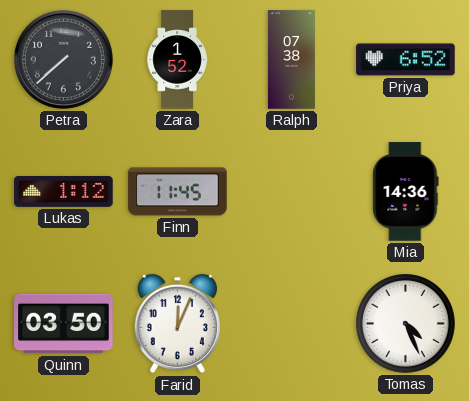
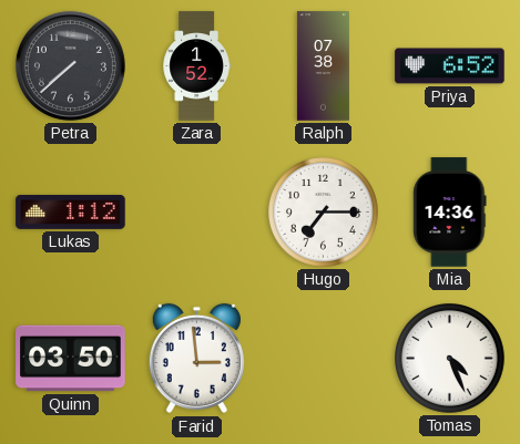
Finn: 11:45 -> none (178, 192)
Hugo: none -> 7:15 (324, 213)
Farid: 12:04 -> 2:59 (196, 359)
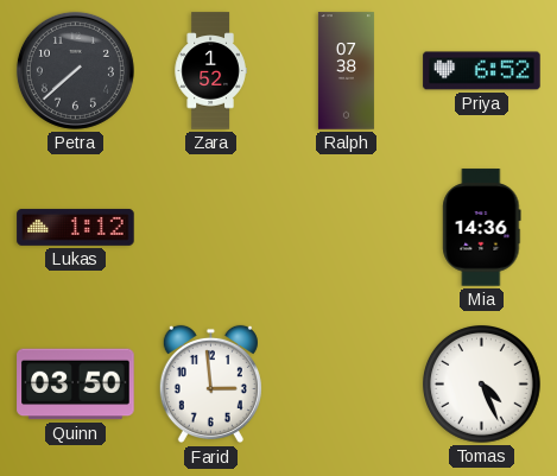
Hugo: 7:15 -> none (324, 213)
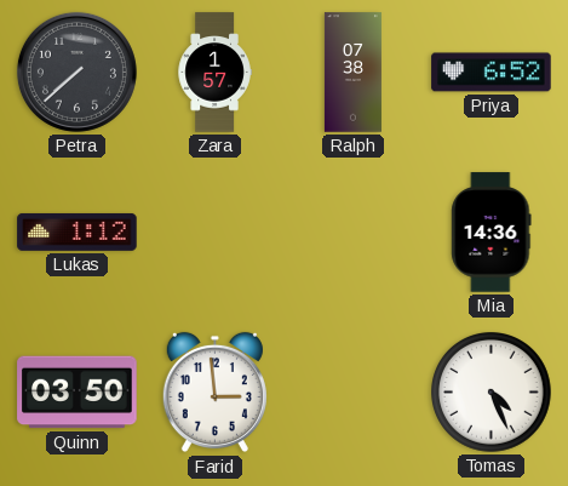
Zara: 1:52 -> 1:57 (214, 73)
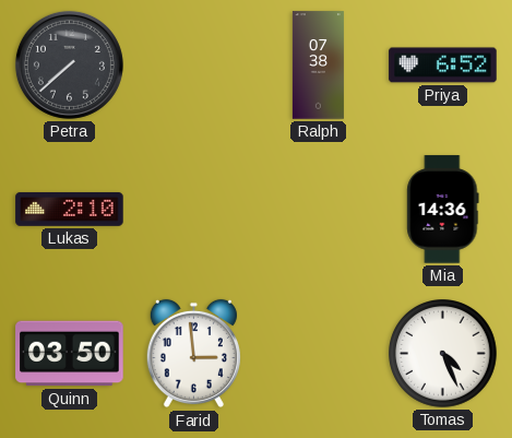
Zara: 1:57 -> none (214, 73)
Lukas: 1:12 -> 2:10 (70, 210)
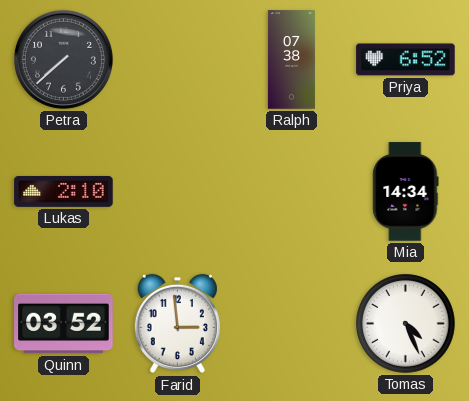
Mia: 14:36 -> 14:34 (406, 192)
Quinn: 03:50 -> 03:52 (64, 324)
